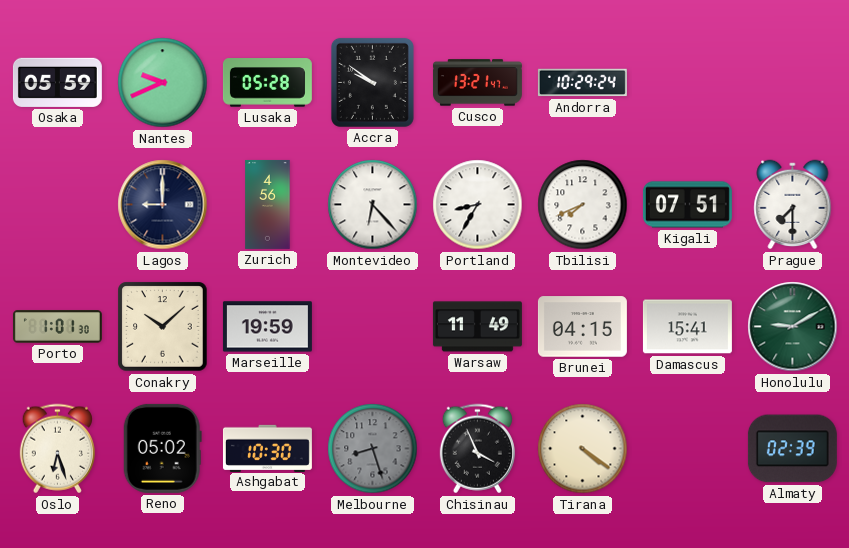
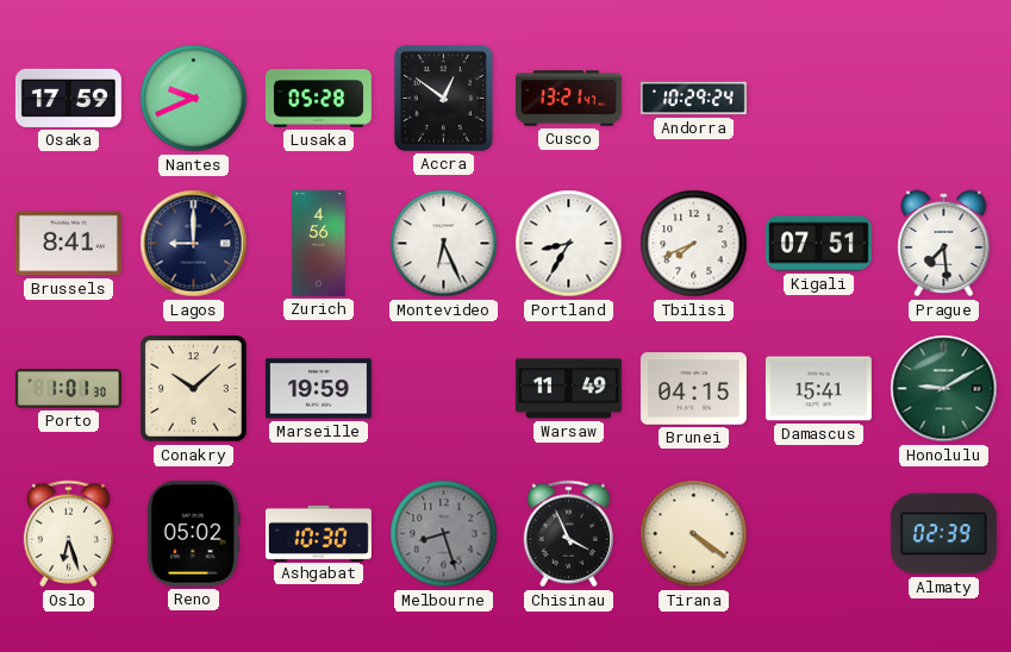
Osaka: 05:59 -> 17:59 (68, 98)
Accra: 9:51 -> 12:51 (443, 98)
Brussels: none -> 8:41 (68, 244)
Montevideo: 6:23 -> 6:26 (444, 244)
Prague: 7:30 -> 7:29 (944, 244)
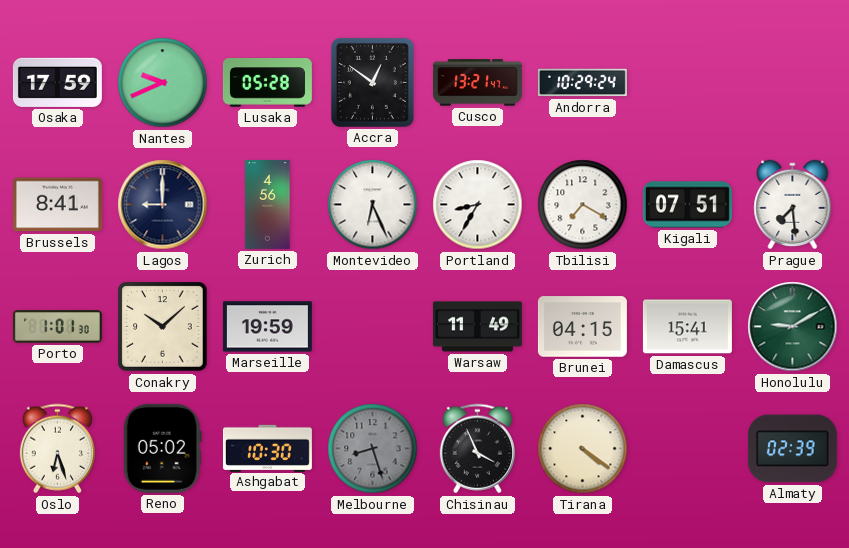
Tbilisi: 7:41 -> 7:20 (583, 205)
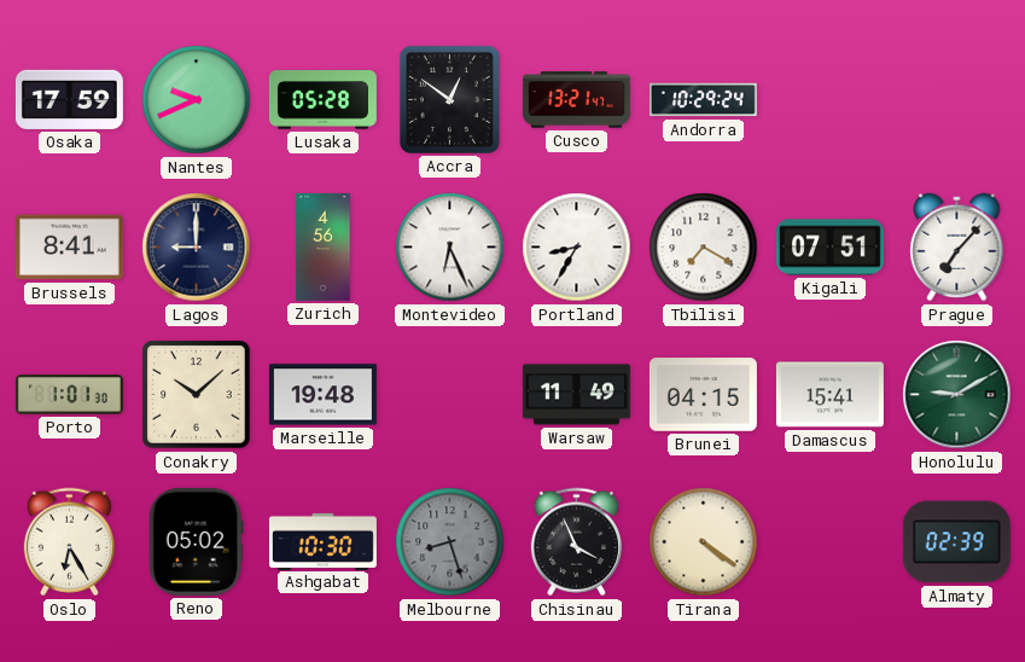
Prague: 7:29 -> 7:07 (957, 248)
Marseille: 19:59 -> 19:48 (322, 395)
Oslo: 6:27 -> 6:25 (69, 542)
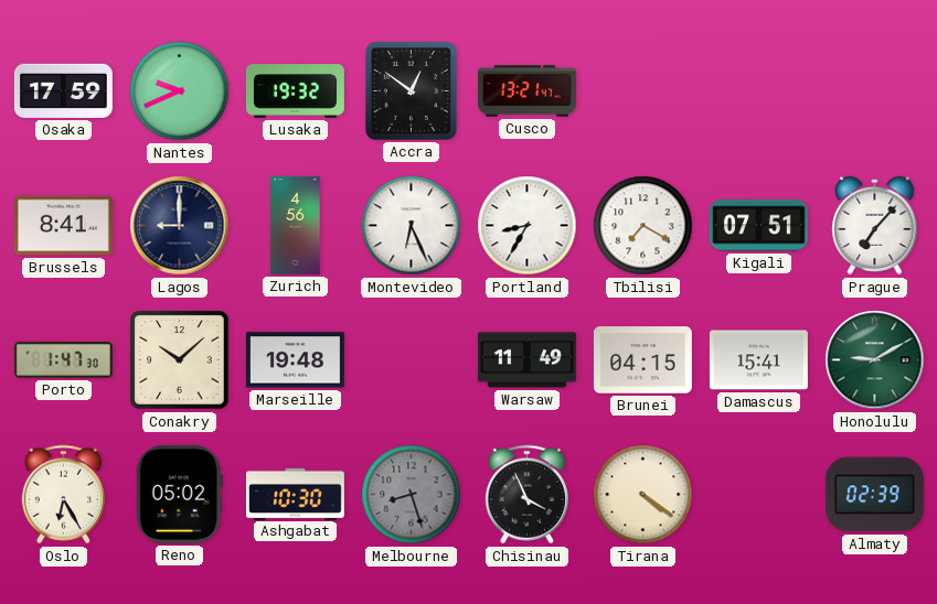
Lusaka: 05:28 -> 19:32 (295, 91)
Andorra: 10:29 -> none (703, 100)
Porto: 1:01 -> 1:47 (63, 360)
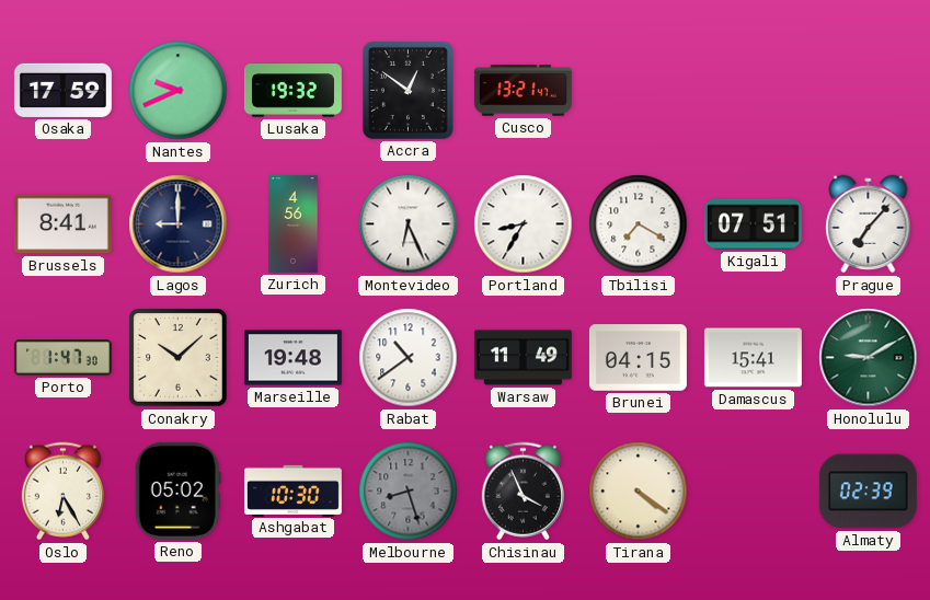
Rabat: none -> 10:39 (409, 358)
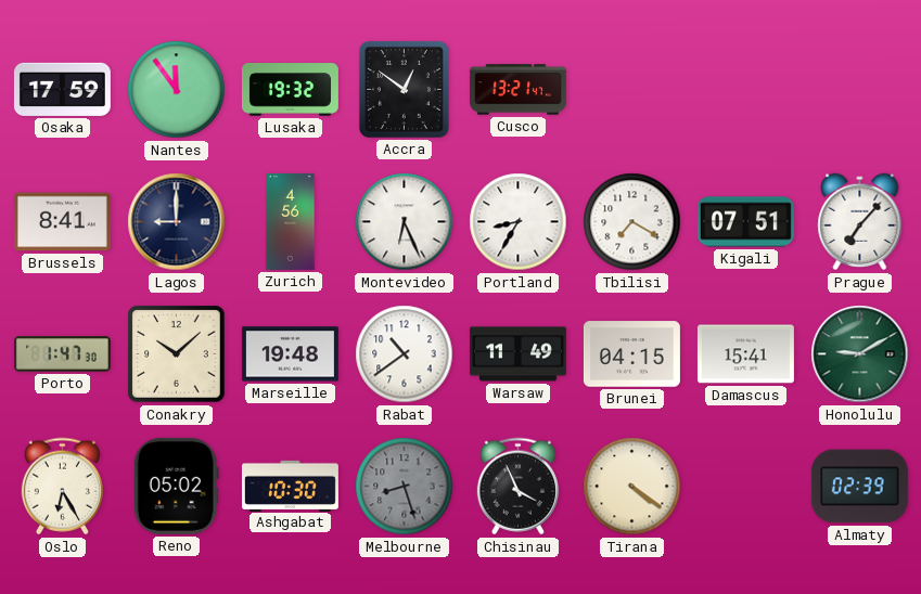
Nantes: 9:41 -> 11:54 (177, 90)
